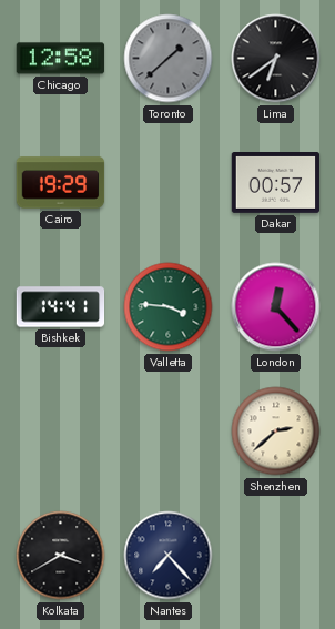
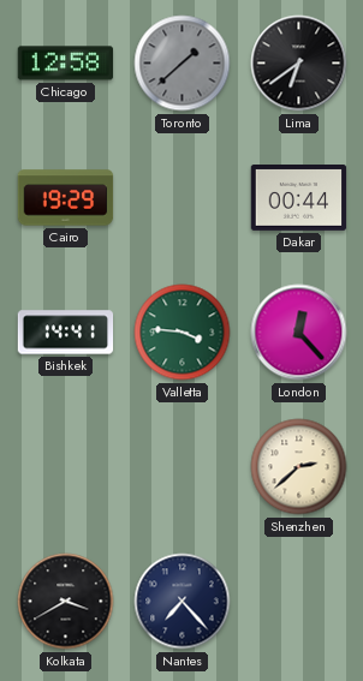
Dakar: 00:57 -> 00:44 (299, 198)
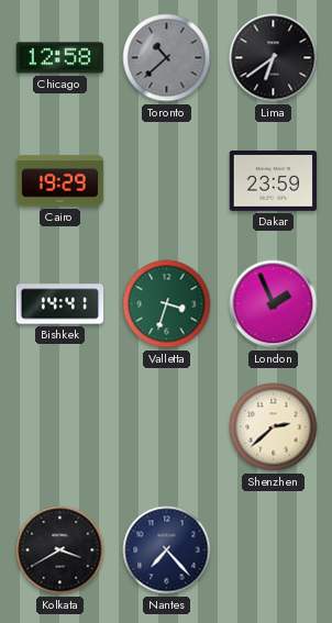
Toronto: 1:38 -> 10:38 (167, 58)
Dakar: 00:44 -> 23:59 (274, 181)
Valletta: 3:46 -> 3:33 (167, 304)
London: 12:23 -> 1:56 (274, 304)
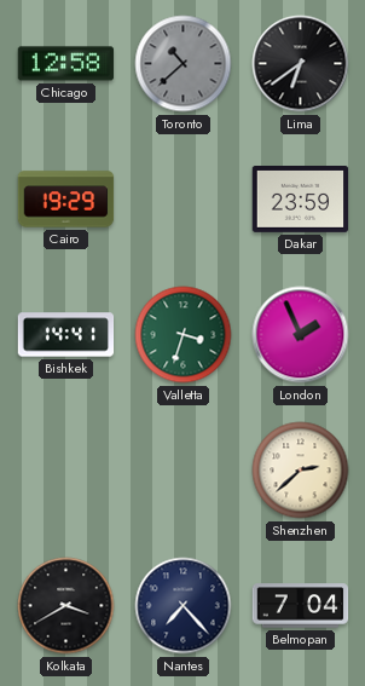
Belmopan: none -> 7:04 (301, 606)
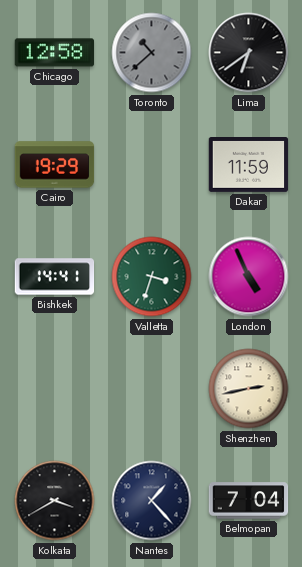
Dakar: 23:59 -> 11:59 (249, 165)
London: 1:56 -> 4:56 (249, 277)
Shenzhen: 2:38 -> 2:43 (249, 389)
Nantes: 7:23 -> 1:23 (152, 501)
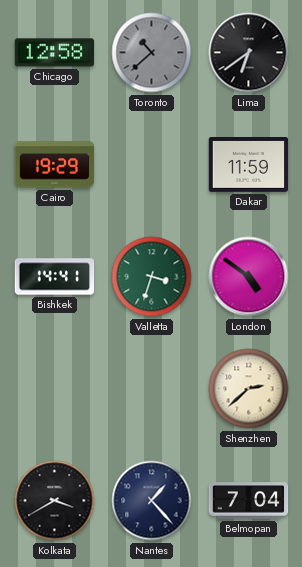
London: 4:56 -> 4:51 (249, 277)
Shenzhen: 2:43 -> 2:38 (249, 389)
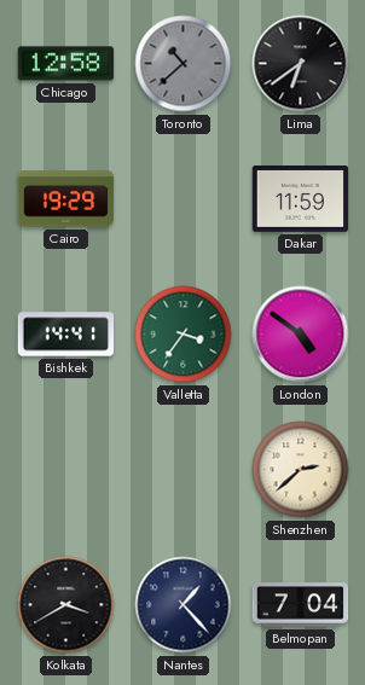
Valletta: 3:33 -> 3:36 (184, 335)
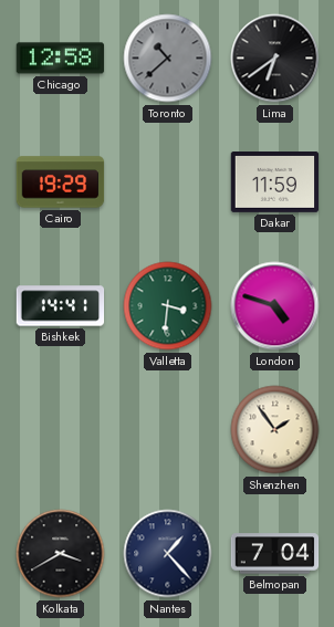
Valletta: 3:36 -> 3:31 (168, 306)
London: 4:51 -> 4:48 (275, 306)
Shenzhen: 2:38 -> 1:54 (275, 430)
